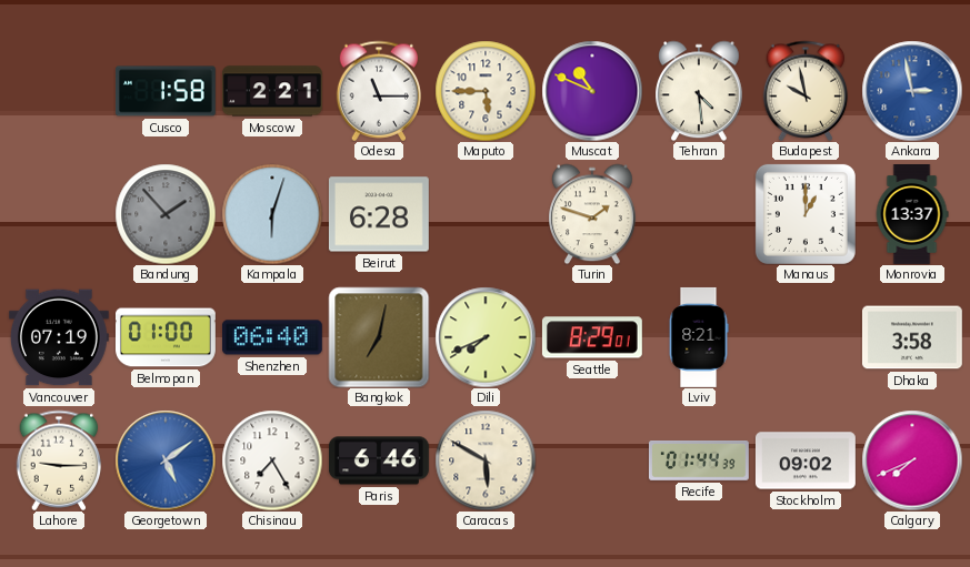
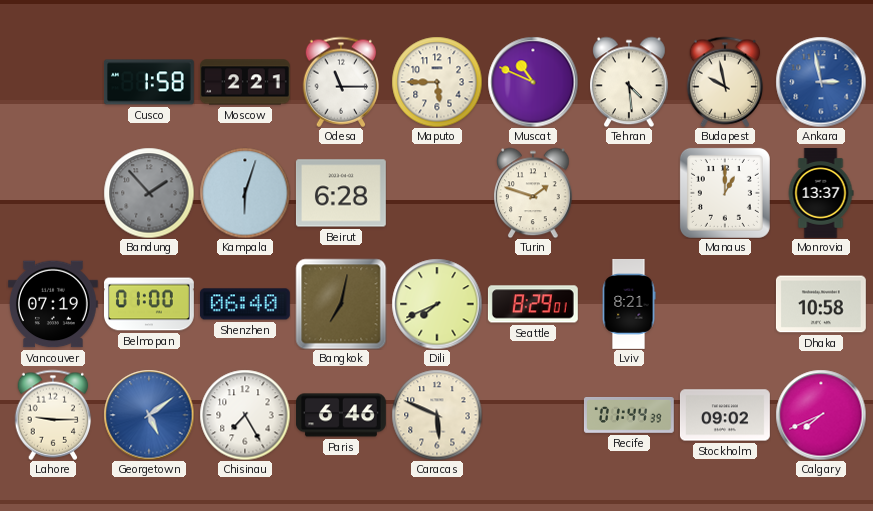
Dhaka: 3:58 -> 10:58 (821, 304)
Caracas: 5:50 -> 5:49 (437, 415)
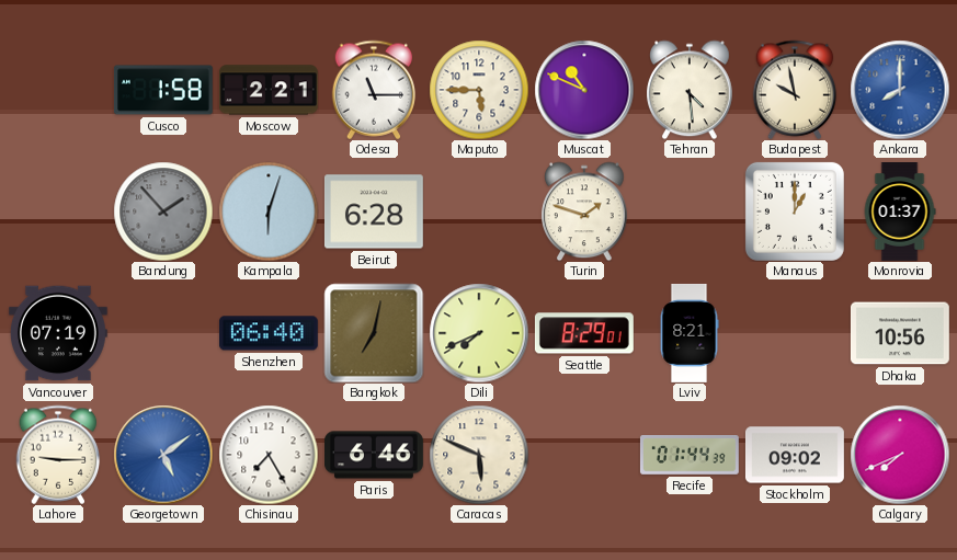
Ankara: 2:58 -> 8:00 (900, 90)
Monrovia: 13:37 -> 01:37 (900, 213)
Belmopan: 01:00 -> none (150, 304)
Dhaka: 10:58 -> 10:56 (900, 333)
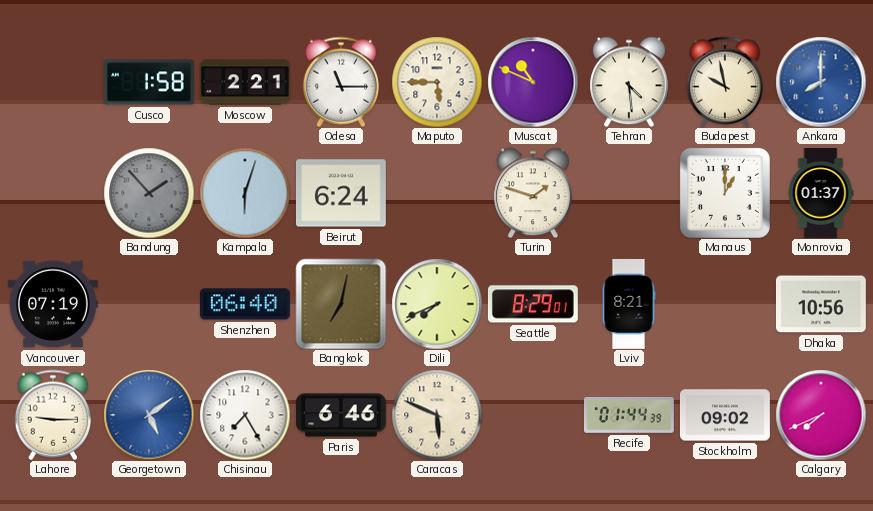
Beirut: 6:28 -> 6:24 (341, 193)
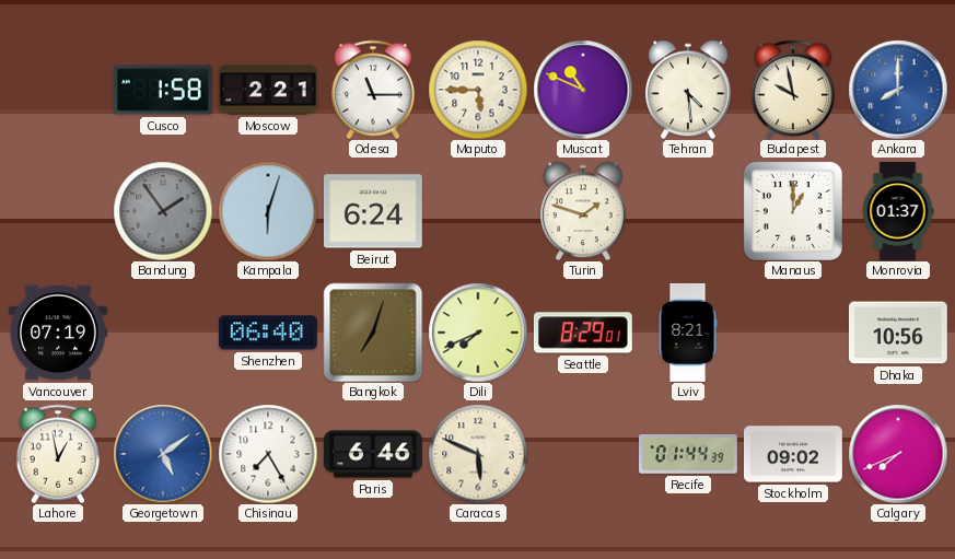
Bandung: 1:53 -> 1:54 (163, 211)
Bangkok: 7:02 -> 7:03 (373, 333)
Lahore: 9:15 -> 12:58 (58, 454)
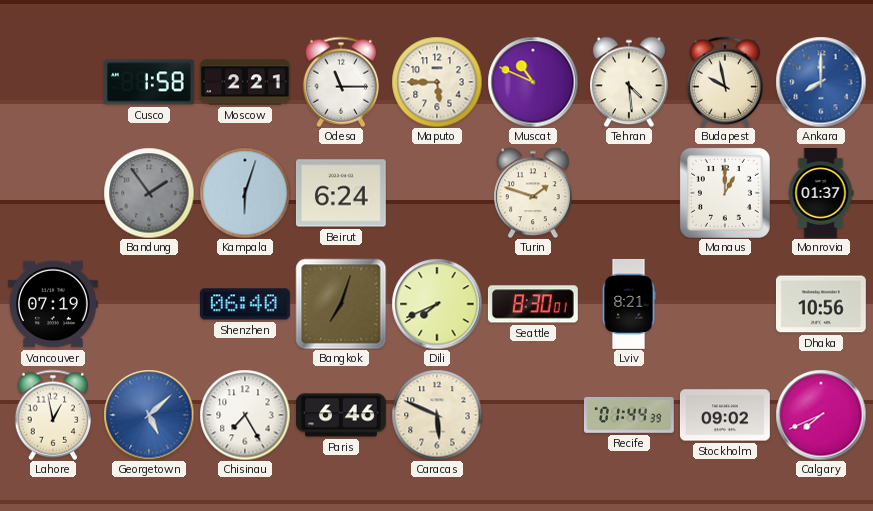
Seattle: 8:29 -> 8:30 (533, 304)
Georgetown: 5:09 -> 5:08 (149, 415)
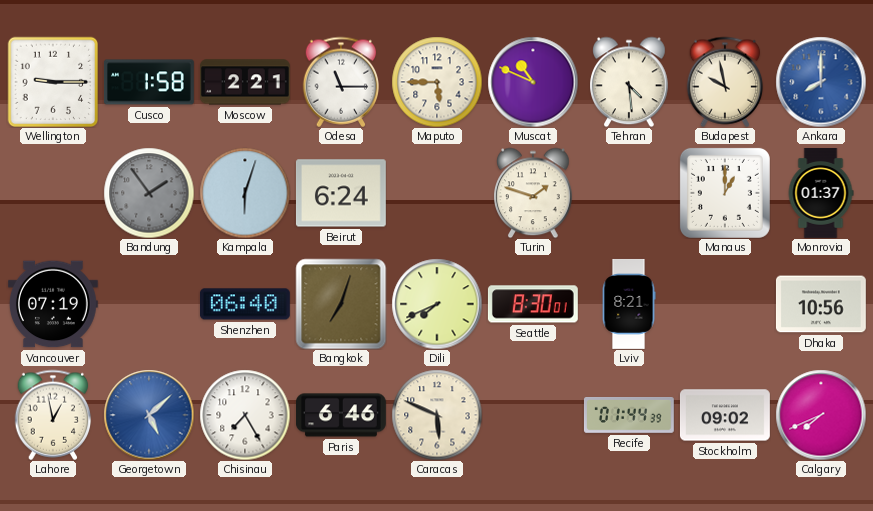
Wellington: none -> 9:15 (53, 82)
